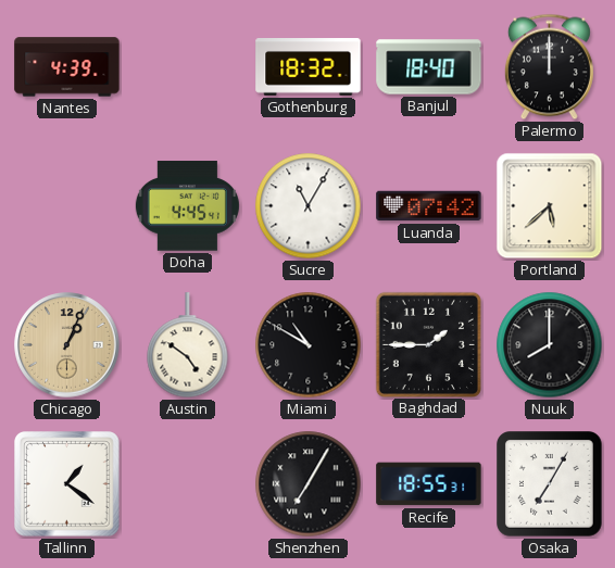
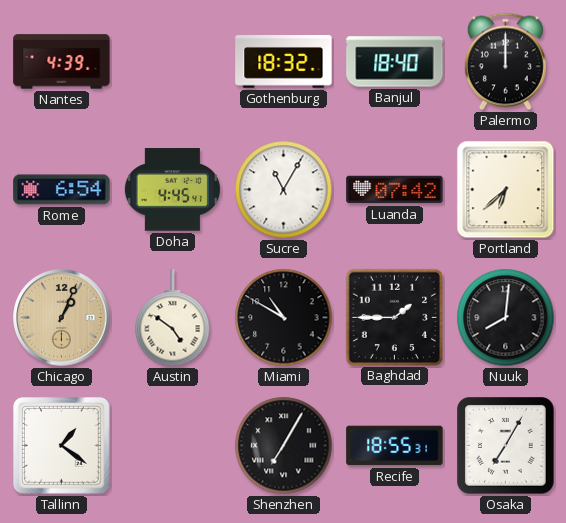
Rome: none -> 6:54 (62, 190)
Portland: 5:38 -> 6:38 (506, 190)
Nuuk: 8:00 -> 8:01 (506, 318)
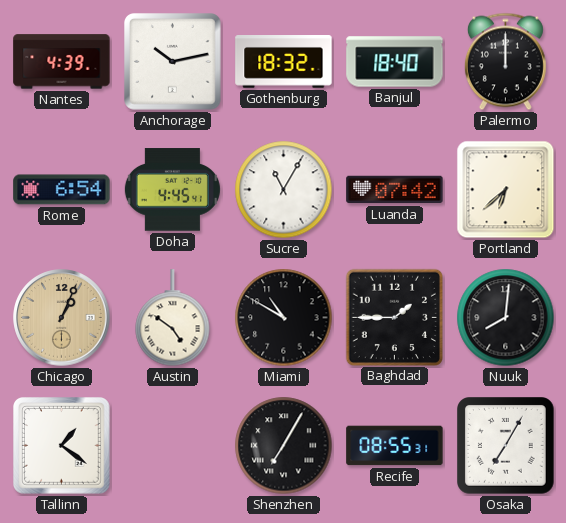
Anchorage: none -> 10:13 (173, 62)
Recife: 18:55 -> 08:55 (395, 446)
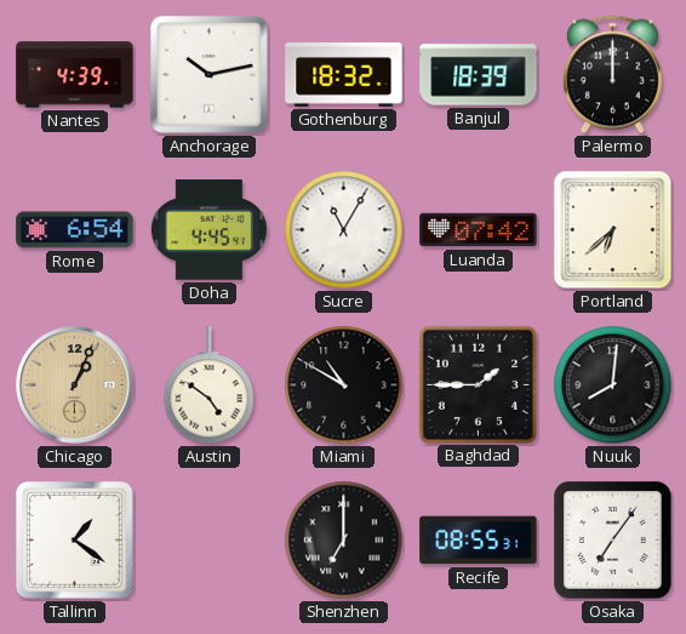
Banjul: 18:40 -> 18:39 (479, 75)
Shenzhen: 7:05 -> 7:00 (344, 541)
Osaka: 7:05 -> 7:06 (613, 541)
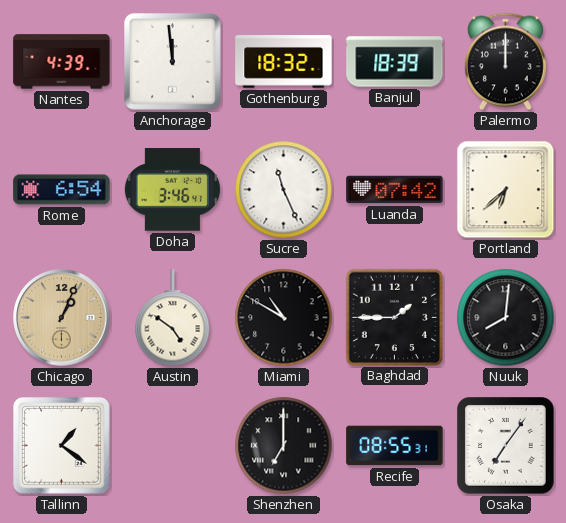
Anchorage: 10:13 -> 11:59 (173, 62)
Doha: 4:45 -> 3:46 (172, 190)
Sucre: 11:05 -> 11:26 (284, 190)
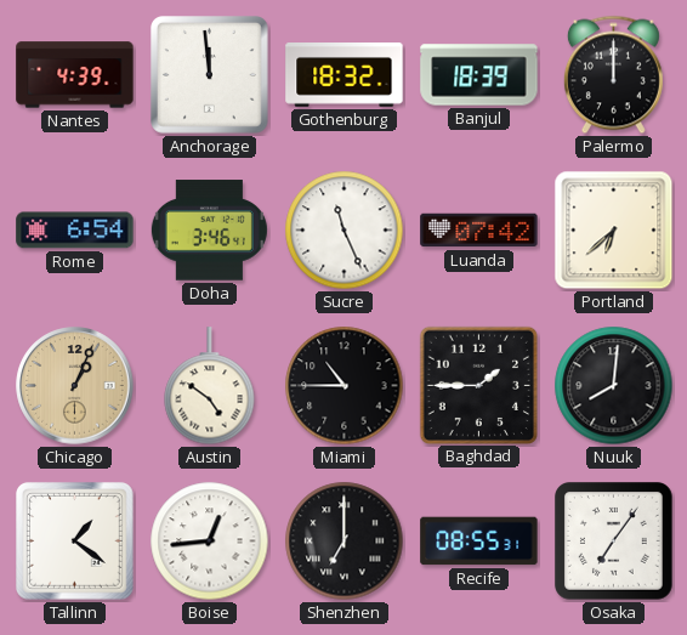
Miami: 10:50 -> 10:45 (345, 386)
Boise: none -> 12:44 (210, 542)
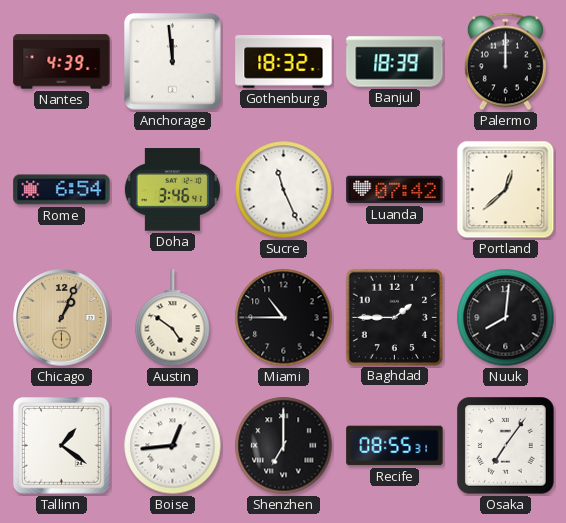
Portland: 6:38 -> 12:38 (506, 190)
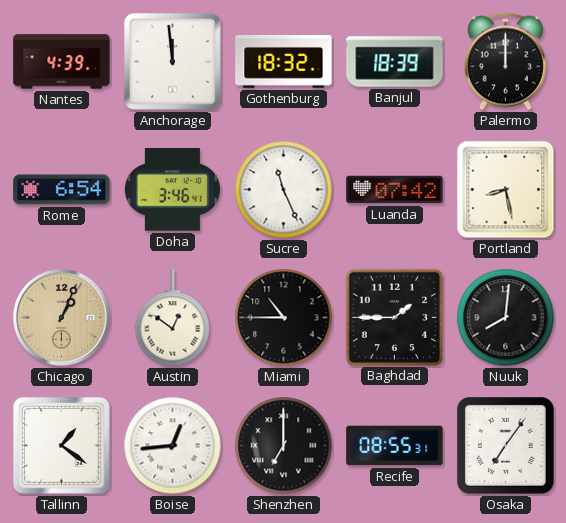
Portland: 12:38 -> 8:28 (506, 190)
Austin: 4:51 -> 12:51 (173, 318)
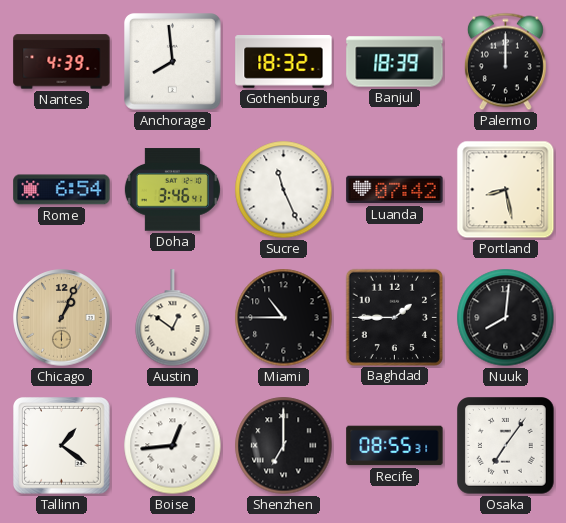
Anchorage: 11:59 -> 7:59 (173, 62)
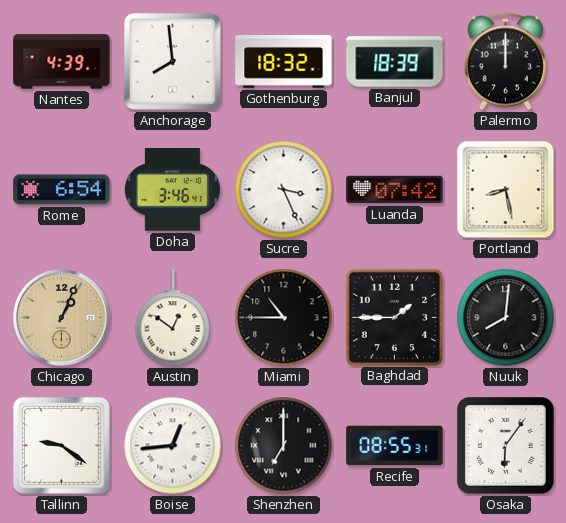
Sucre: 11:26 -> 3:26 (284, 190)
Tallinn: 1:21 -> 9:21 (62, 446)
Osaka: 7:06 -> 6:06 (506, 446)
